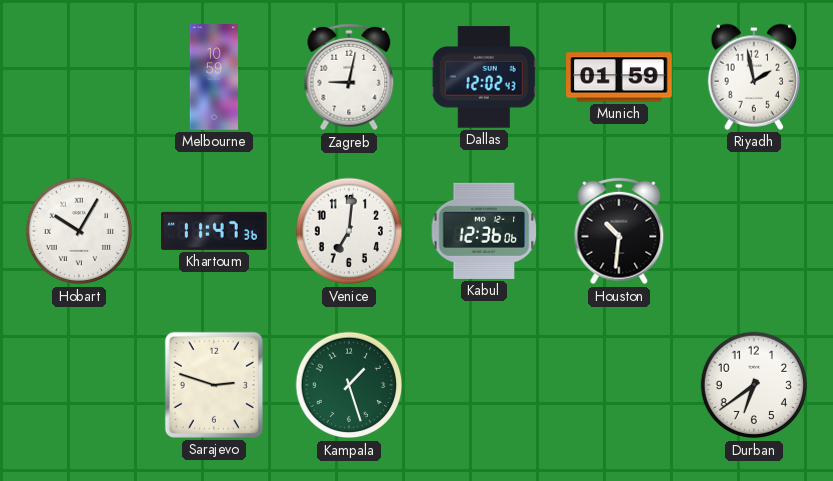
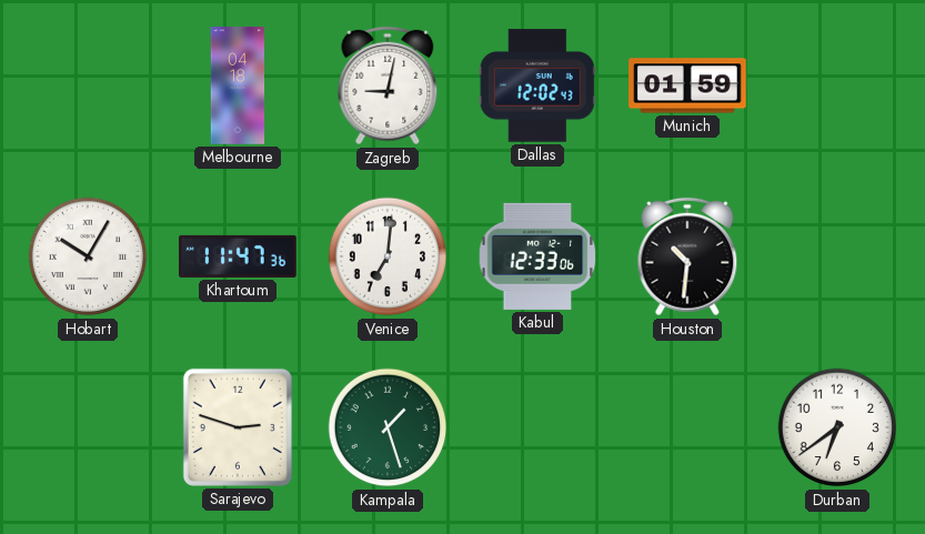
Melbourne: 10:59 -> 04:18 (238, 85)
Riyadh: 1:58 -> none (753, 77)
Kabul: 12:36 -> 12:33 (537, 256)
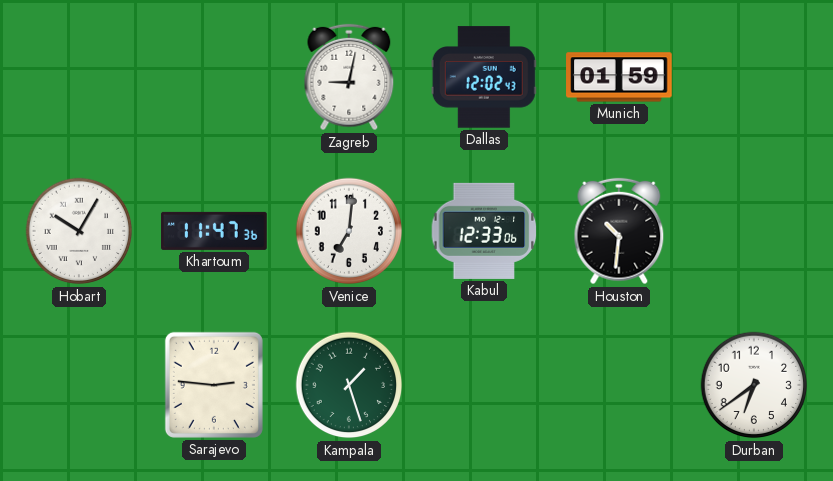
Melbourne: 04:18 -> none (238, 85)
Sarajevo: 2:48 -> 2:46 (214, 385)
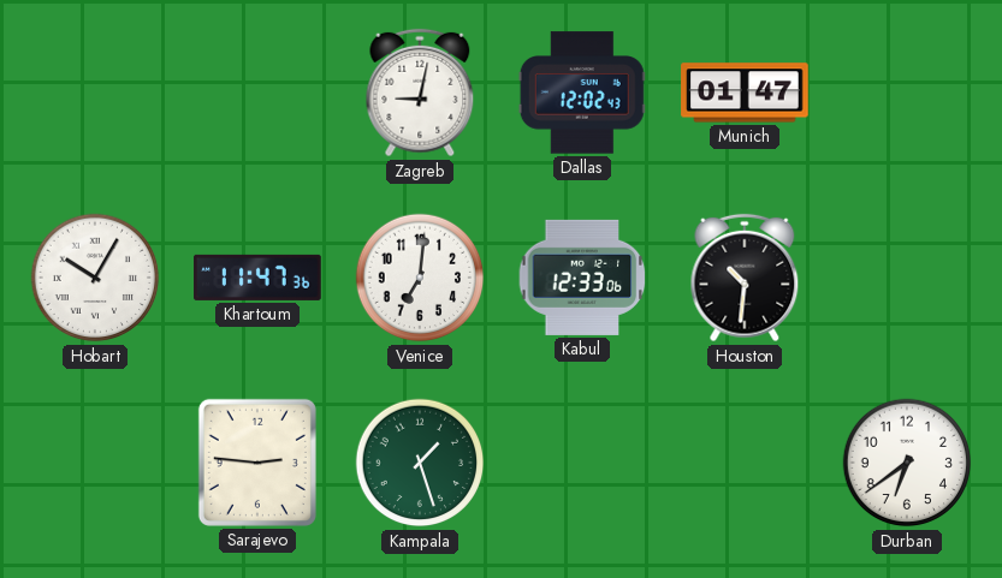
Munich: 01:59 -> 01:47 (745, 93)
